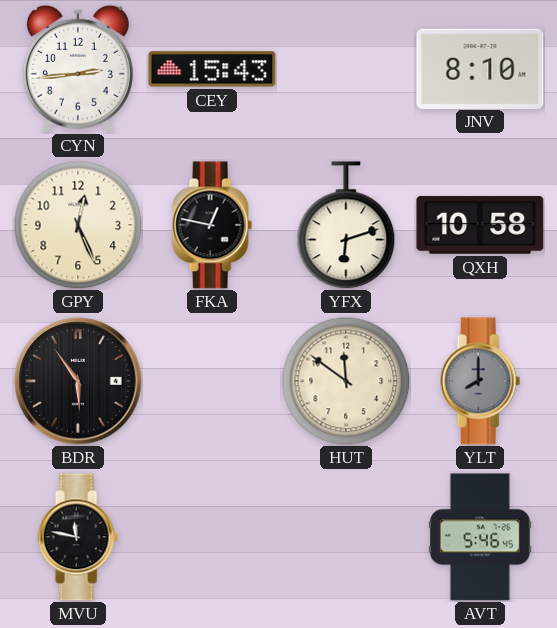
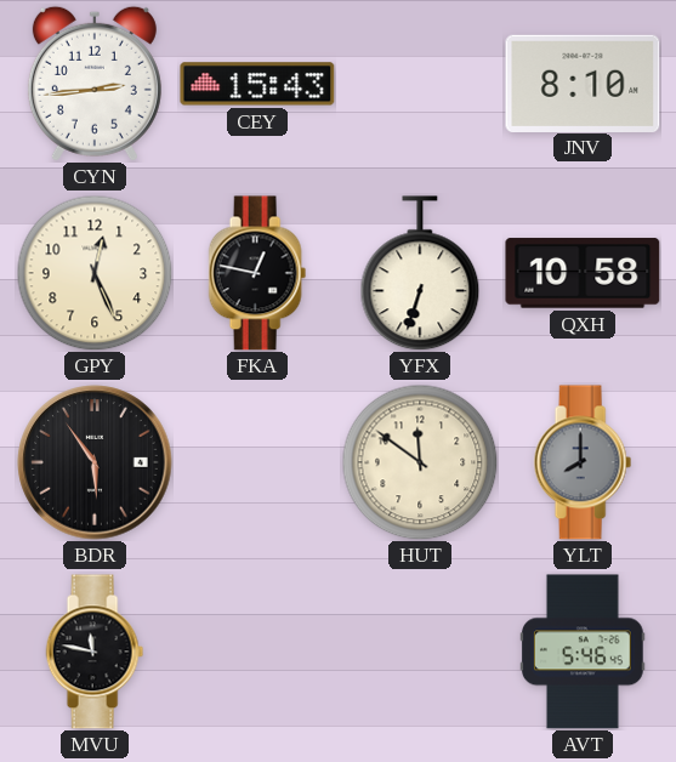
YFX: 6:12 -> 6:33 (420, 273)
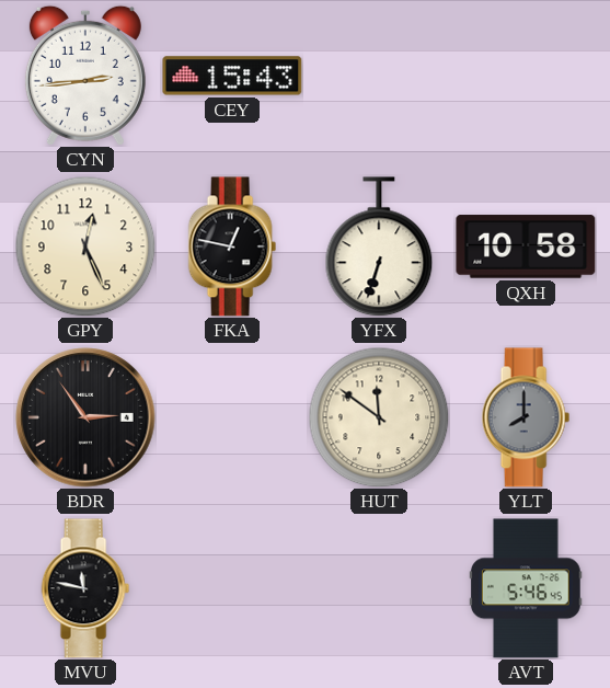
JNV: 8:10 -> none (583, 83)
BDR: 5:54 -> 2:54 (85, 417)
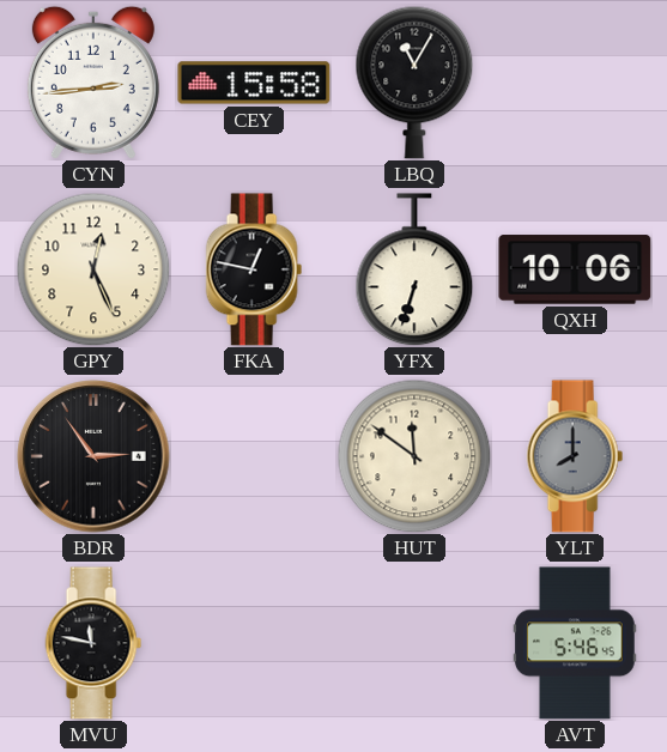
CEY: 15:43 -> 15:58 (254, 83)
LBQ: none -> 11:05 (414, 83)
QXH: 10:58 -> 10:06 (575, 269)
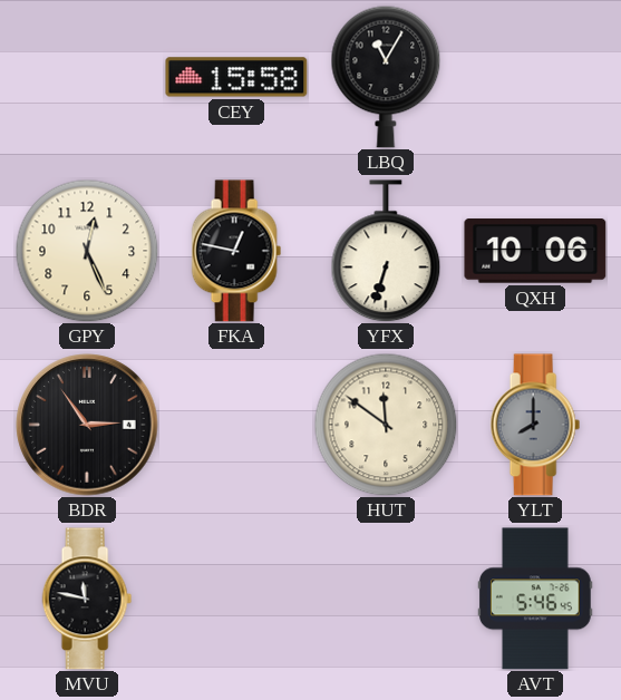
CYN: 2:44 -> none (93, 83)
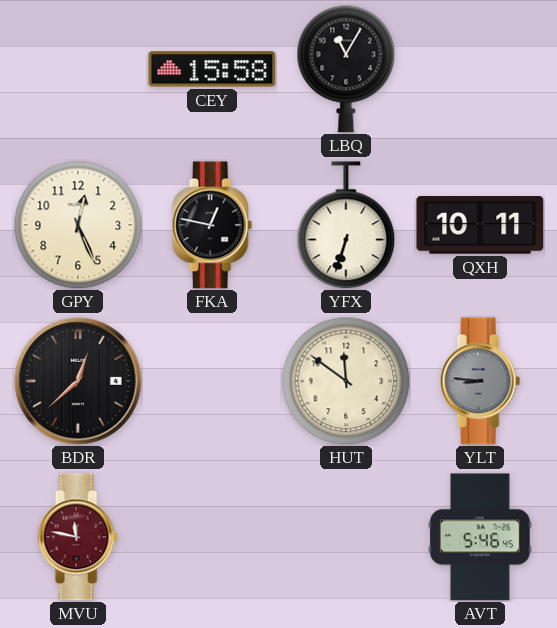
QXH: 10:06 -> 10:11 (480, 225)
BDR: 2:54 -> 12:38 (78, 381)
YLT: 8:00 -> 8:46 (480, 381)
MVU dial: black -> burgundy (78, 537)
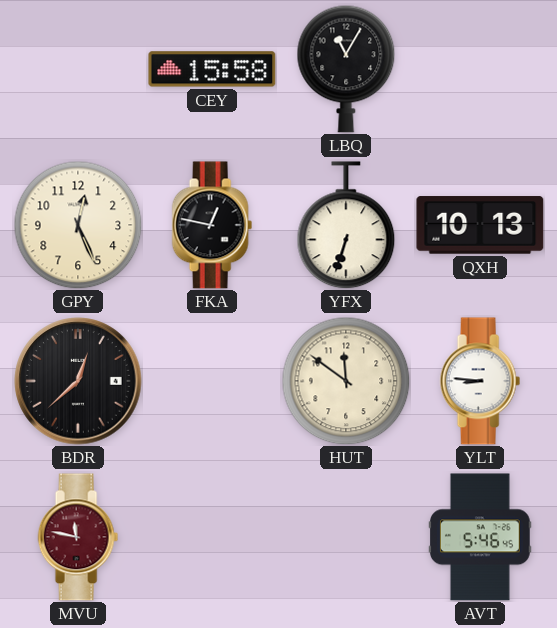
QXH: 10:11 -> 10:13 (480, 225)
YLT dial: grey -> white (480, 381)
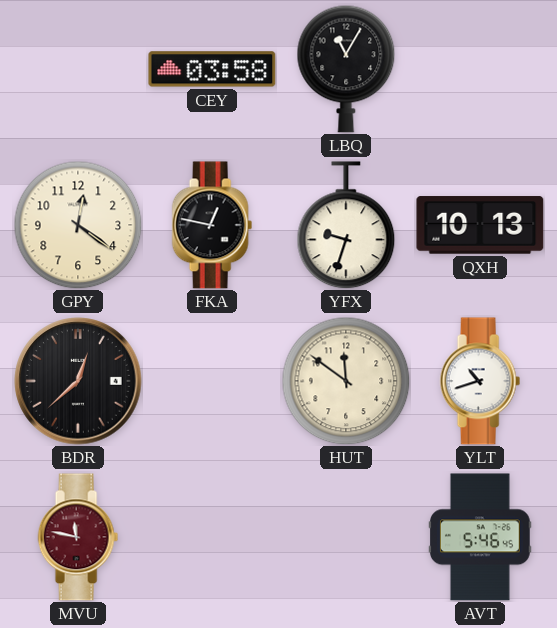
CEY: 15:58 -> 03:58 (212, 69)
GPY: 12:26 -> 12:21 (78, 225)
YFX: 6:33 -> 9:33 (346, 225)
YLT: 8:46 -> 10:42 (480, 381)
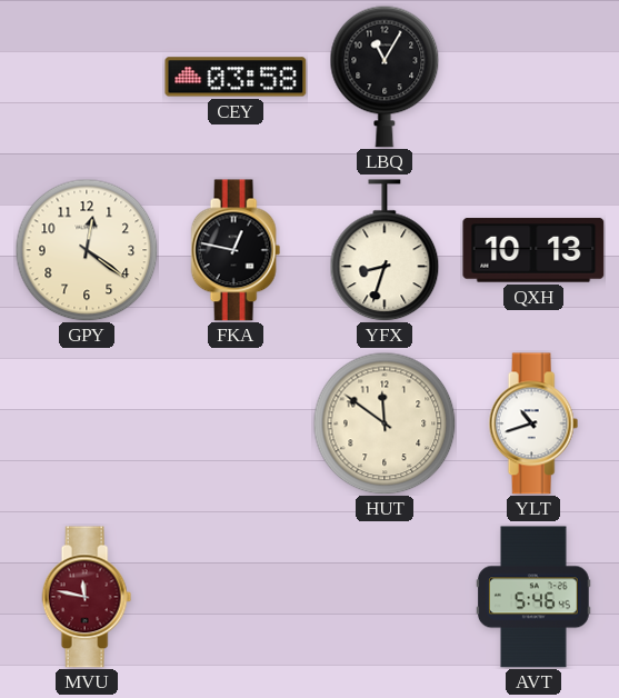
YFX: 9:33 -> 8:33 (385, 250)
BDR: 12:38 -> none (78, 381)
